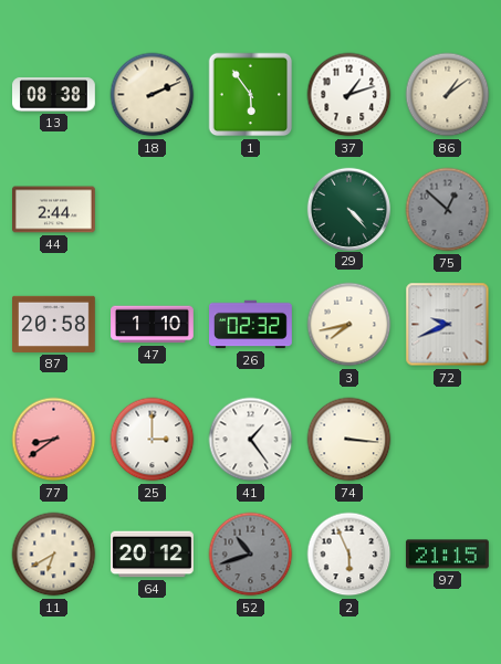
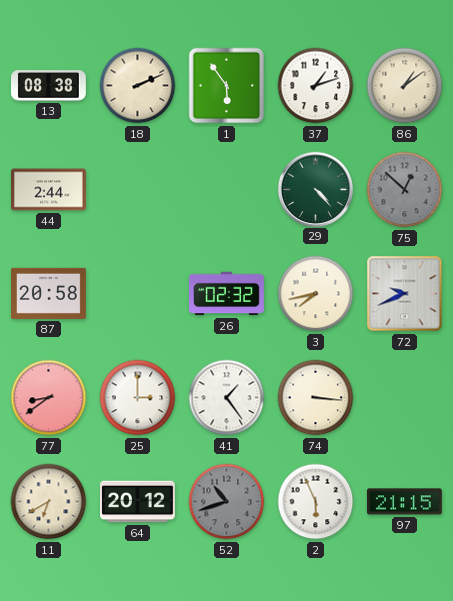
47: 1:10 -> none (153, 325)
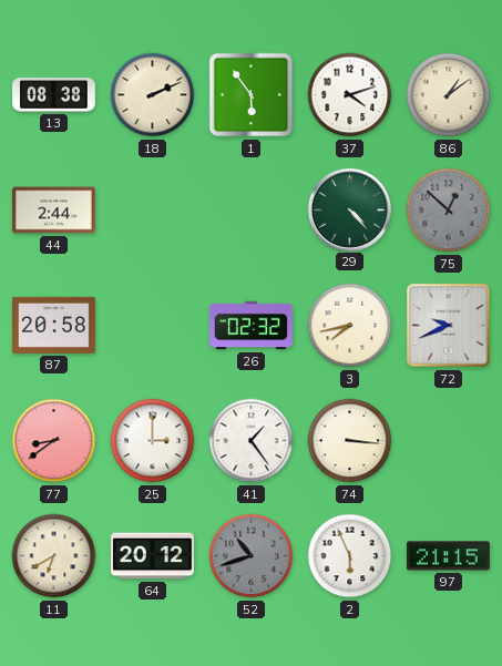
37: 1:12 -> 4:12 (350, 95)
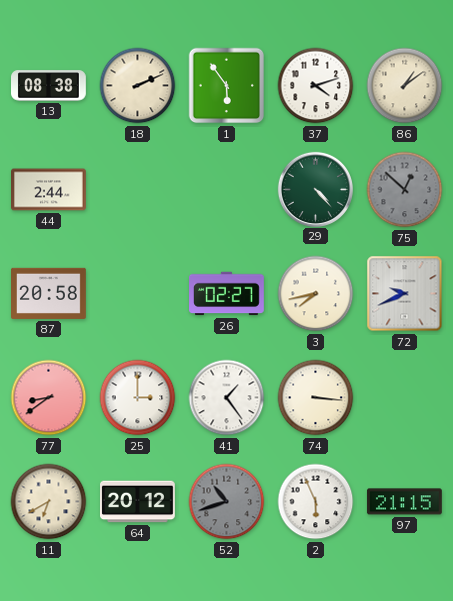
26: 02:32 -> 02:27 (227, 294)
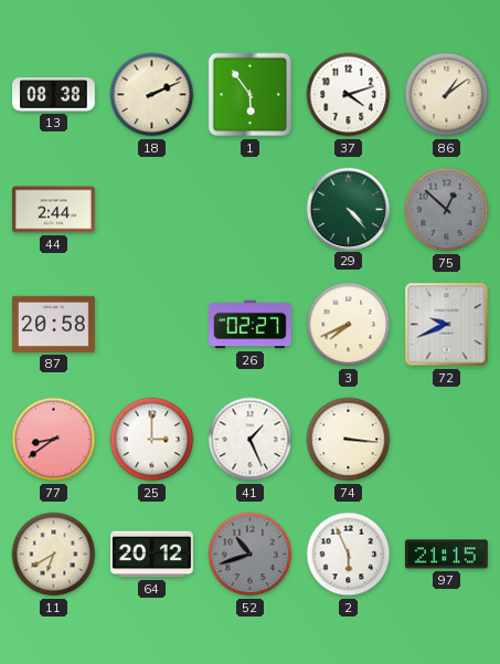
3: 7:43 -> 7:41 (349, 325)
41: 1:24 -> 1:26 (251, 440)
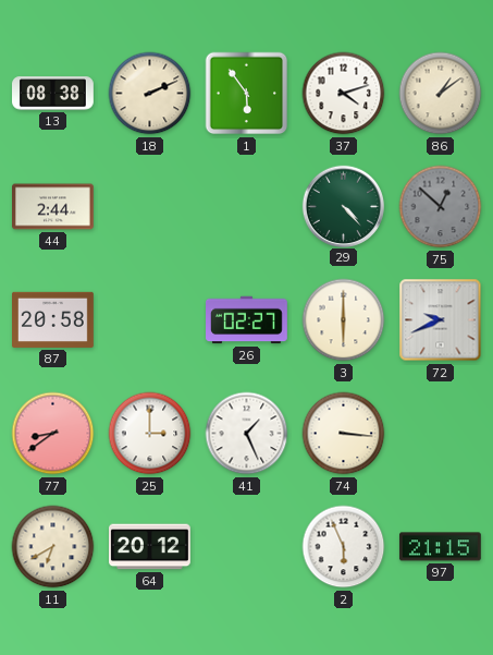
3: 7:41 -> 6:00 (344, 320)
52: 10:42 -> none (251, 555)
